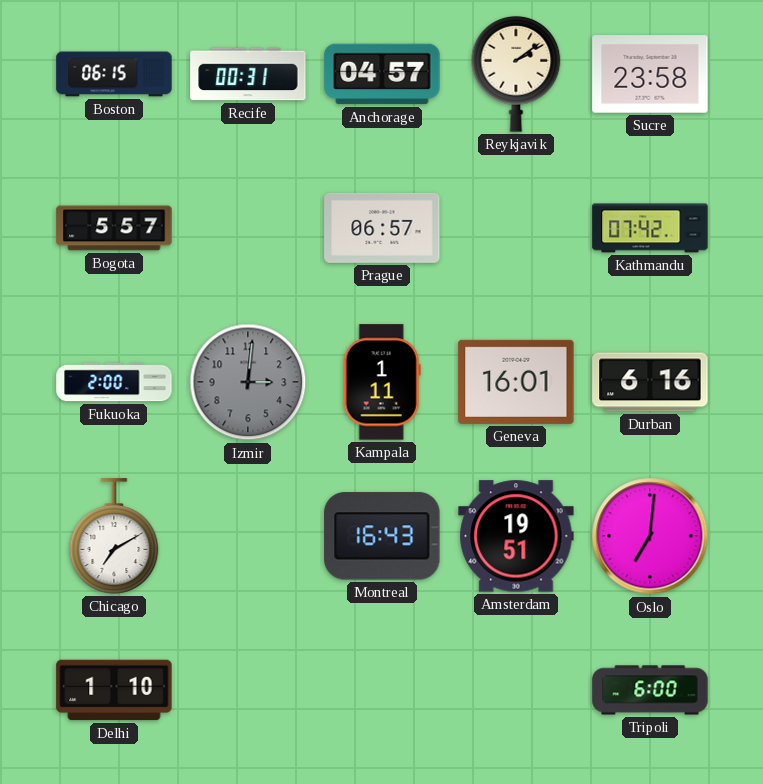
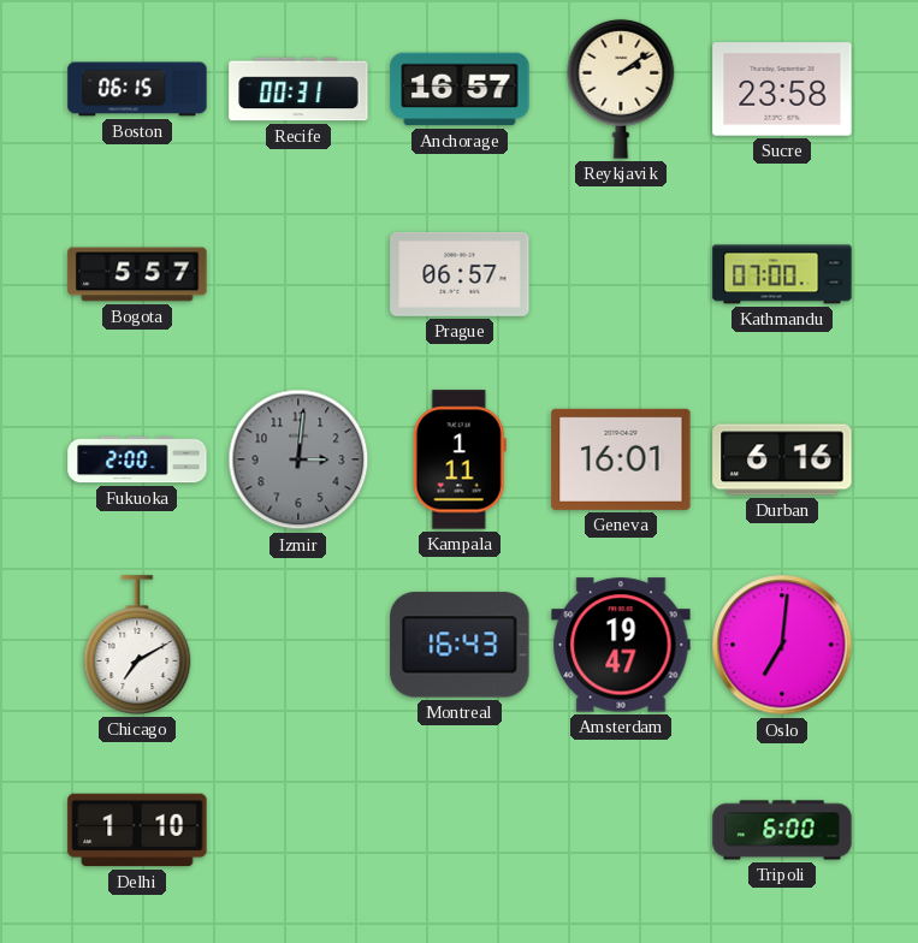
Anchorage: 04:57 -> 16:57 (460, 89)
Kathmandu: 07:42 -> 07:00 (782, 274)
Amsterdam: 19:51 -> 19:47 (621, 645)
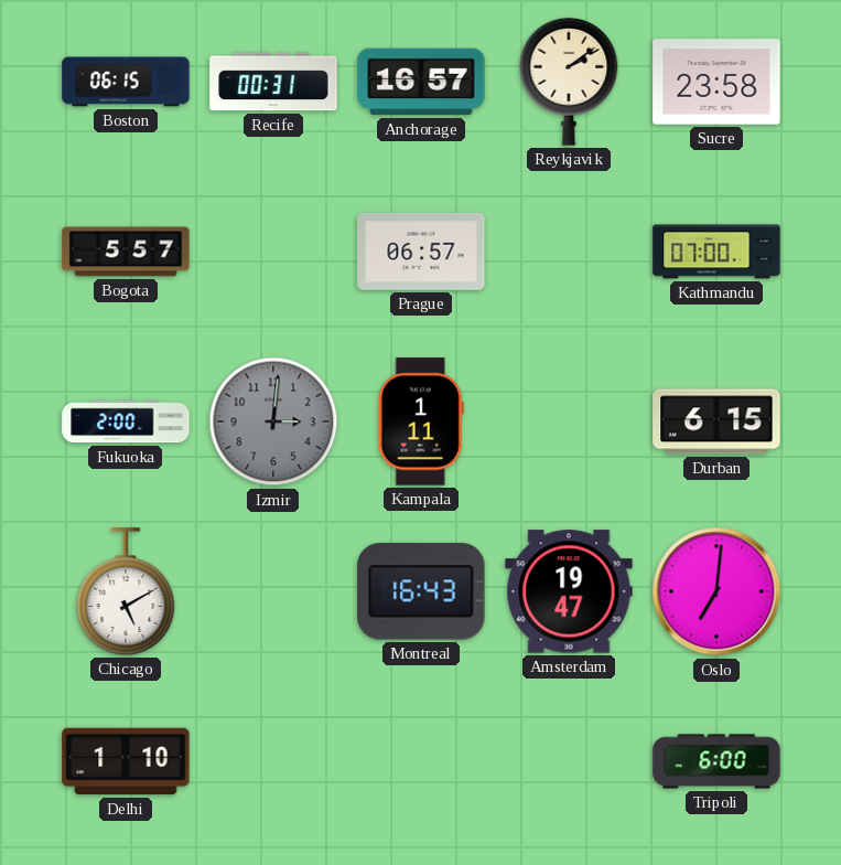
Geneva: 16:01 -> none (621, 459)
Durban: 6:16 -> 6:15 (716, 421)
Chicago: 7:10 -> 5:10 (126, 591)
